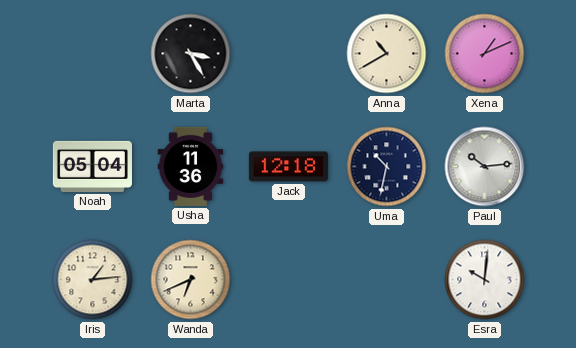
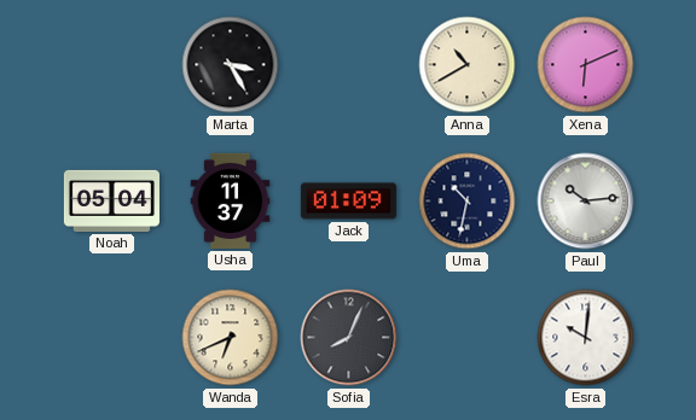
Xena: 1:11 -> 6:11 (586, 65)
Usha: 11:36 -> 11:37 (231, 200)
Jack: 12:18 -> 01:09 (348, 202)
Iris: 1:14 -> none (93, 280)
Sofia: none -> 8:04 (349, 338)
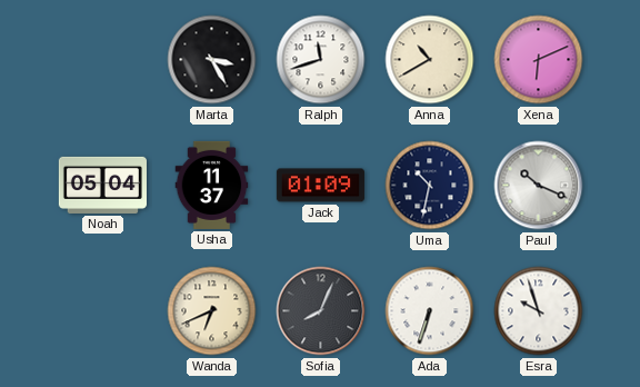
Ralph: none -> 11:42 (321, 60)
Paul: 10:14 -> 10:19 (539, 186)
Ada: none -> 6:33 (430, 311)
Esra: 10:01 -> 9:57 (539, 311)
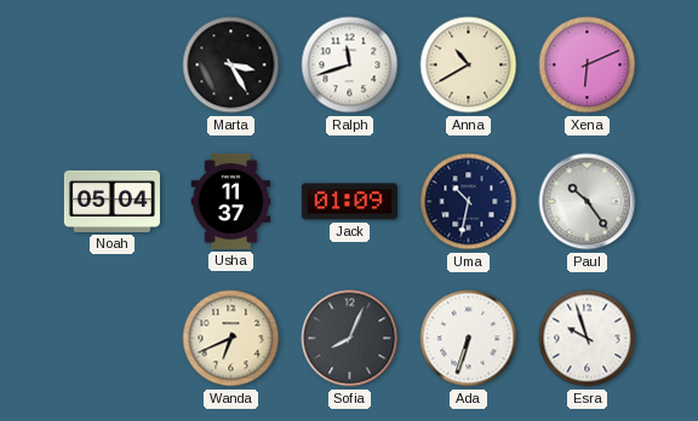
Paul: 10:19 -> 10:24 (588, 202)
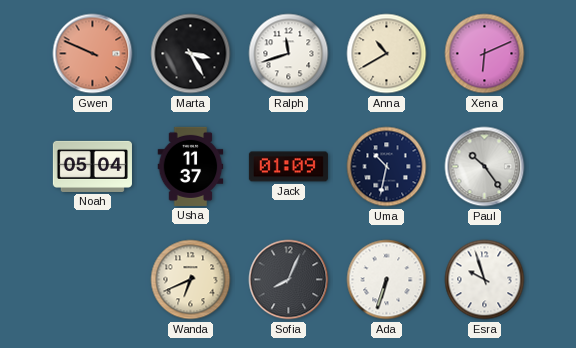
Gwen: none -> 9:49 (93, 54)
